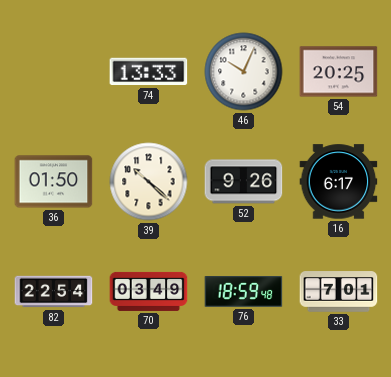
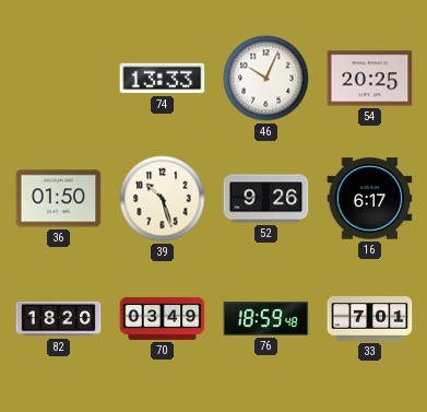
39: 10:22 -> 10:27 (163, 199)
82: 22:54 -> 18:20 (59, 319)
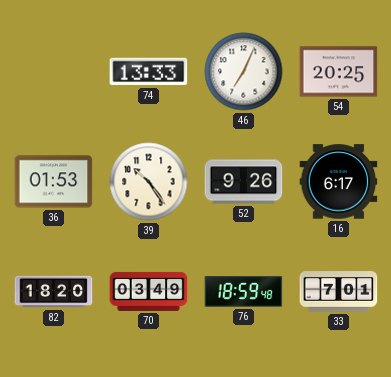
46: 10:04 -> 7:04 (244, 72)
36: 01:50 -> 01:53 (54, 182)
39: 10:27 -> 10:24 (149, 182)
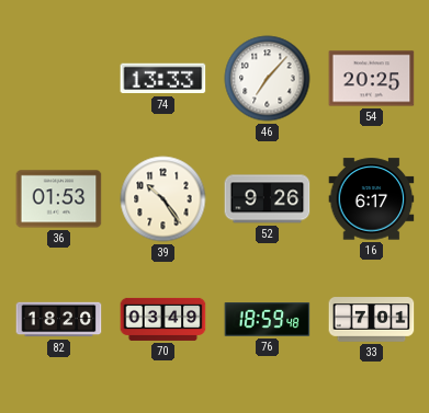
46: 7:04 -> 7:07 (268, 79)
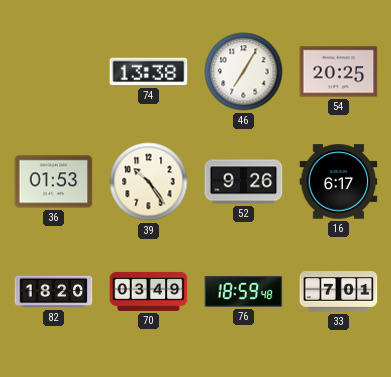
74: 13:33 -> 13:38 (149, 72)
46: 7:07 -> 7:05 (244, 72)
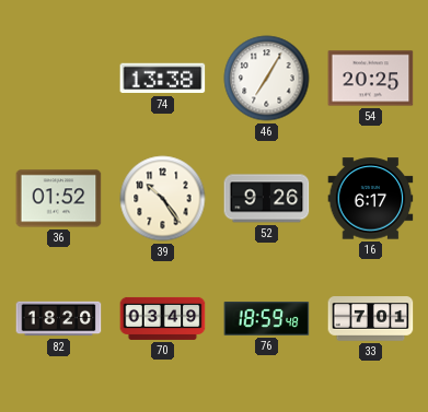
36: 01:53 -> 01:52 (59, 199)
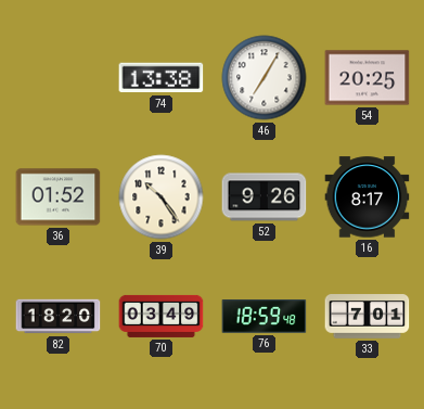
16: 6:17 -> 8:17 (368, 197)
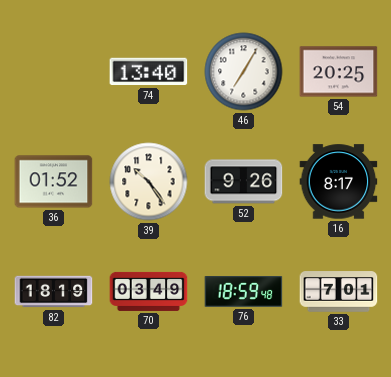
74: 13:38 -> 13:40 (149, 72)
82: 18:20 -> 18:19 (54, 292)
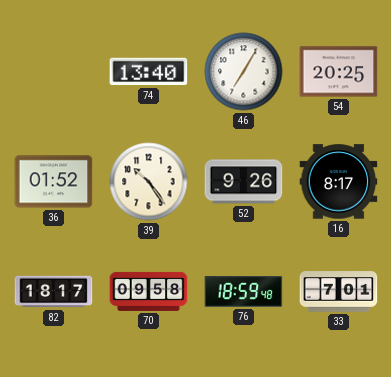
82: 18:19 -> 18:17 (54, 292)
70: 03:49 -> 09:58 (149, 291)
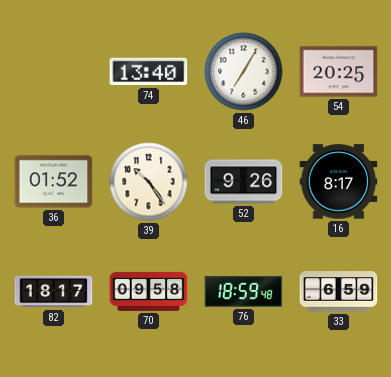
33: 7:01 -> 6:59 (339, 292)
